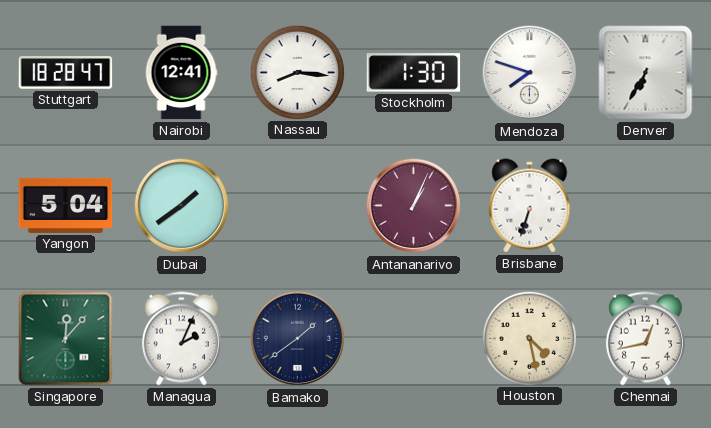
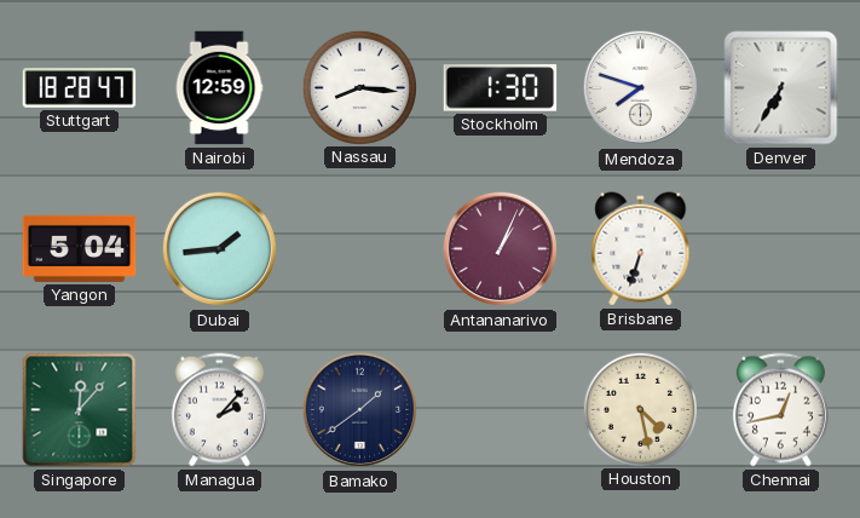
Nairobi: 12:41 -> 12:59 (219, 88)
Dubai: 1:39 -> 1:44 (220, 249)
Managua: 2:04 -> 2:07 (219, 410)
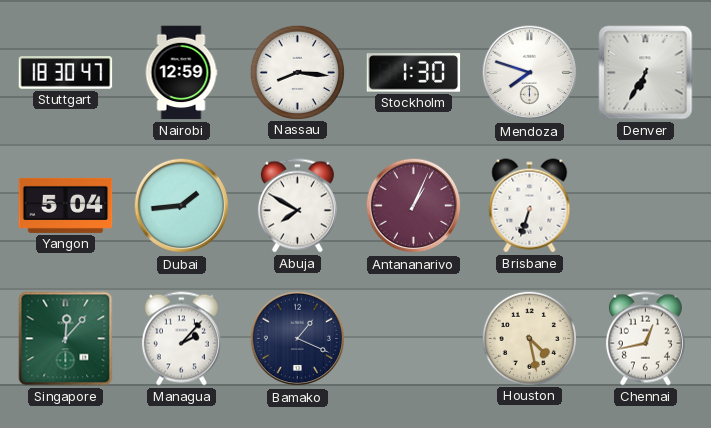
Stuttgart: 18:28 -> 18:30 (66, 73)
Abuja: none -> 7:50 (297, 206)
Bamako: 1:39 -> 1:19 (298, 339)
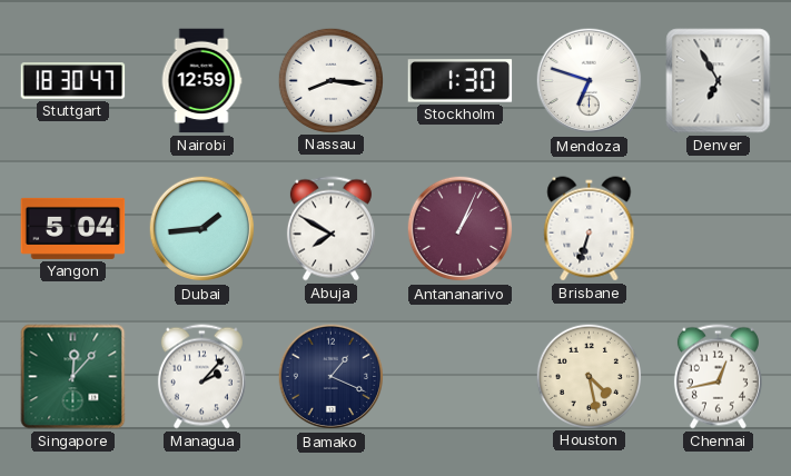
Mendoza: 7:48 -> 6:48 (590, 81)
Denver: 6:35 -> 6:55 (719, 81)
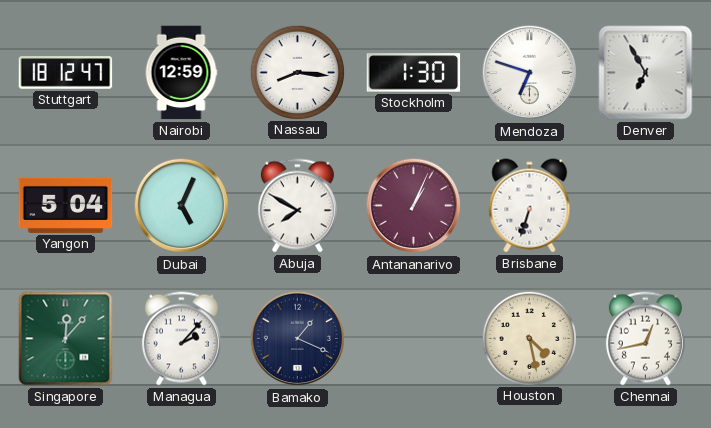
Stuttgart: 18:30 -> 18:12 (66, 73)
Dubai: 1:44 -> 5:04 (182, 206)
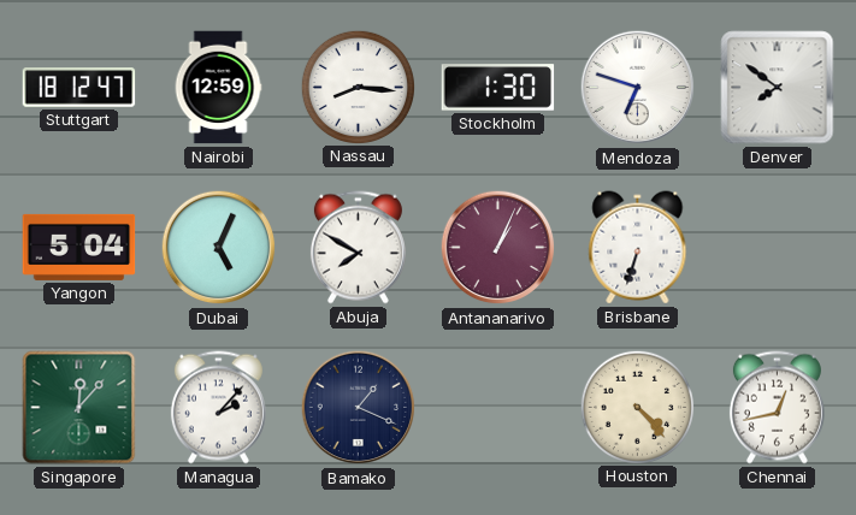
Denver: 6:55 -> 7:51 (778, 88)
Houston: 4:28 -> 4:23 (637, 407)
